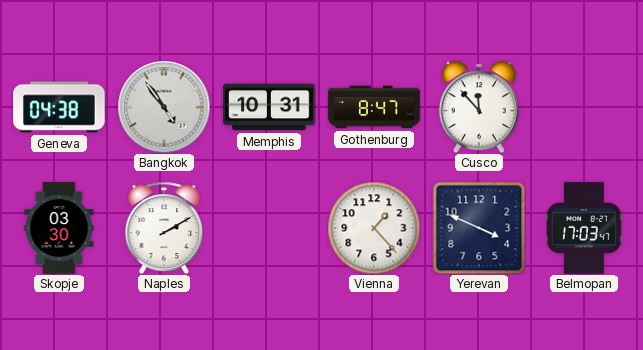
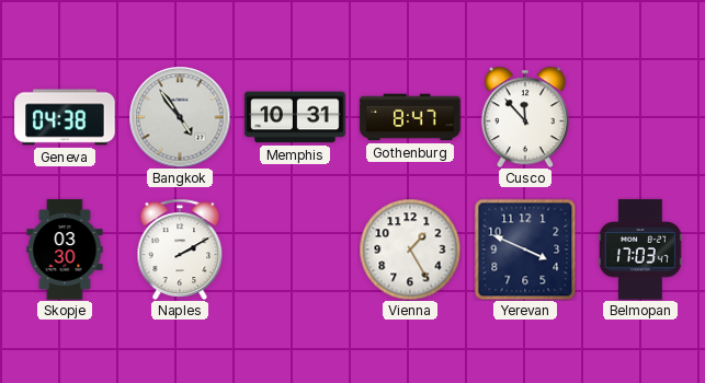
Vienna: 1:23 -> 1:25 (410, 249)
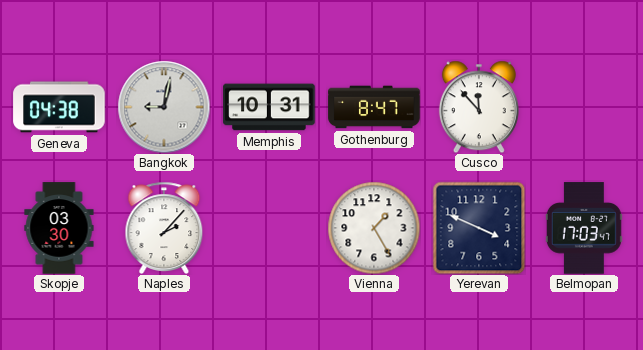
Bangkok: 4:54 -> 9:02 (164, 107)
Naples: 2:10 -> 2:07 (164, 227)
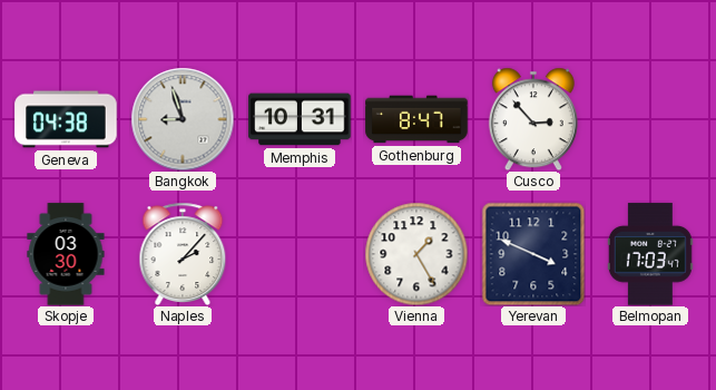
Bangkok: 9:02 -> 8:57 (183, 119)
Cusco: 11:53 -> 2:53 (533, 119)
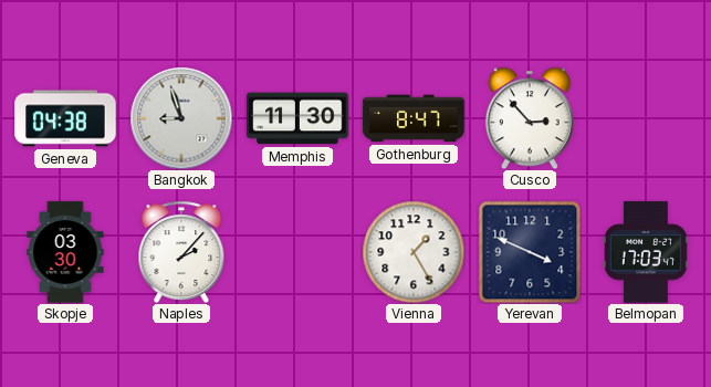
Memphis: 10:31 -> 11:30 (297, 118)
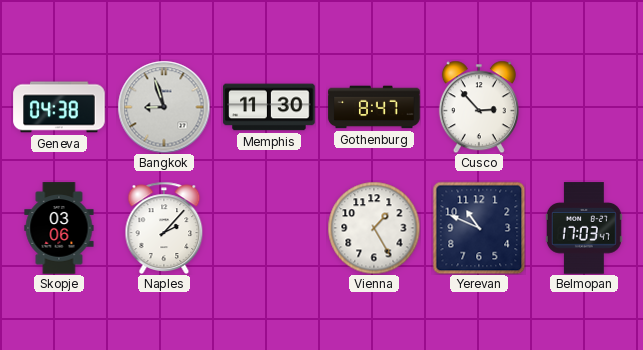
Skopje: 03:30 -> 03:06 (59, 228)
Yerevan: 3:49 -> 10:49 (479, 228)
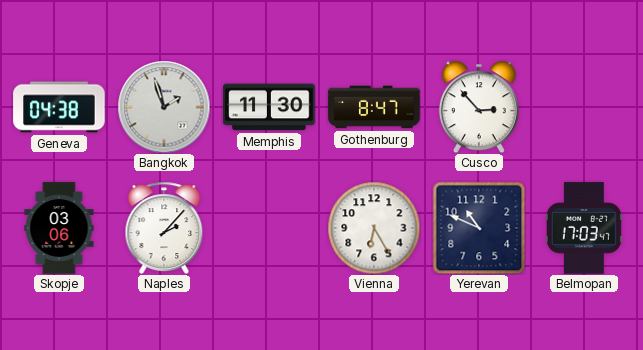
Bangkok: 8:57 -> 1:57 (164, 107)
Vienna: 1:25 -> 6:25 (374, 228)
